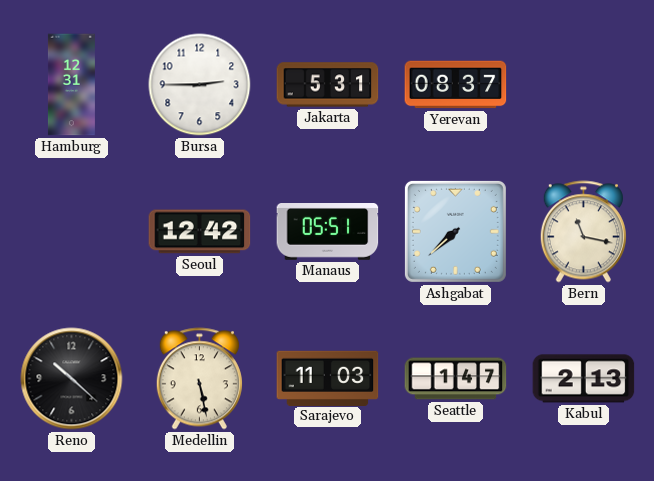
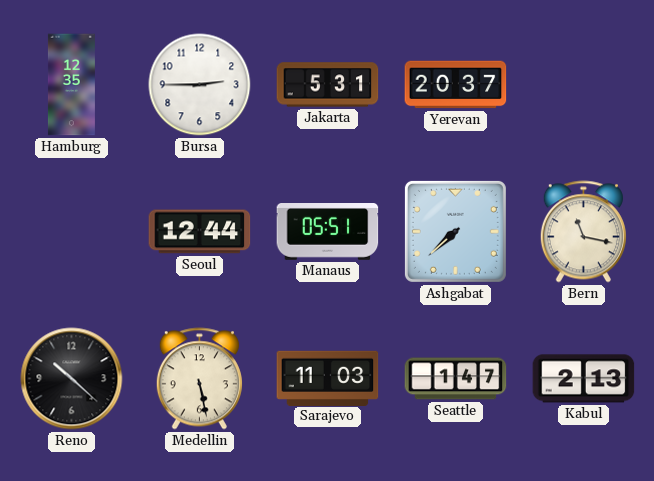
Hamburg: 12:31 -> 12:35 (71, 85)
Yerevan: 08:37 -> 20:37 (456, 85)
Seoul: 12:42 -> 12:44 (200, 232)
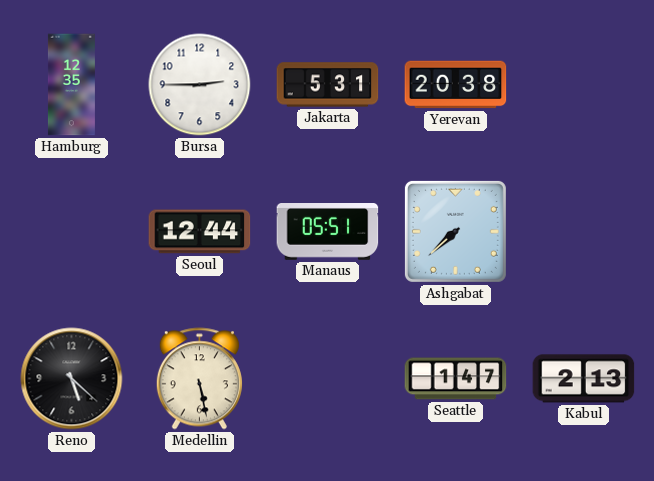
Yerevan: 20:37 -> 20:38 (456, 85)
Bern: 11:17 -> none (583, 232)
Reno: 10:22 -> 5:22 (72, 379)
Sarajevo: 11:03 -> none (328, 378)
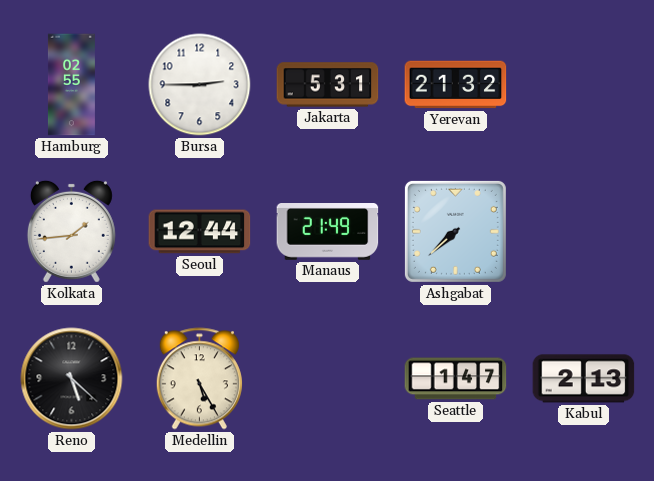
Hamburg: 12:35 -> 02:55 (71, 85)
Yerevan: 20:38 -> 21:32 (456, 85)
Kolkata: none -> 1:44 (71, 231)
Manaus: 05:51 -> 21:49 (328, 232)
Medellin: 5:28 -> 5:25 (199, 379)
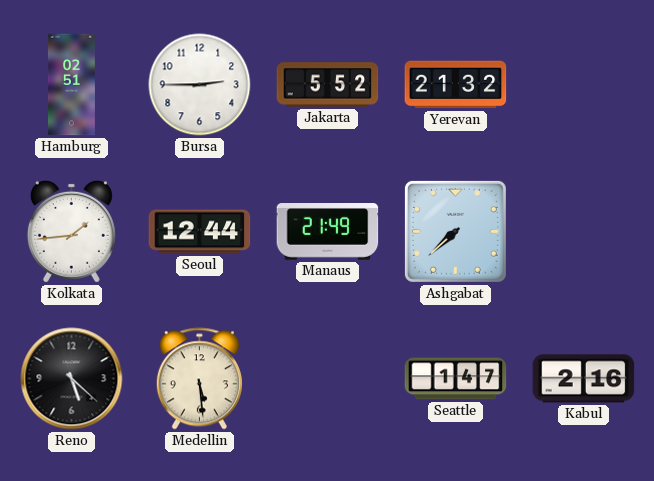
Hamburg: 02:55 -> 02:51 (71, 85)
Jakarta: 5:31 -> 5:52 (328, 85)
Medellin: 5:25 -> 5:29 (199, 379)
Kabul: 2:13 -> 2:16 (584, 379)
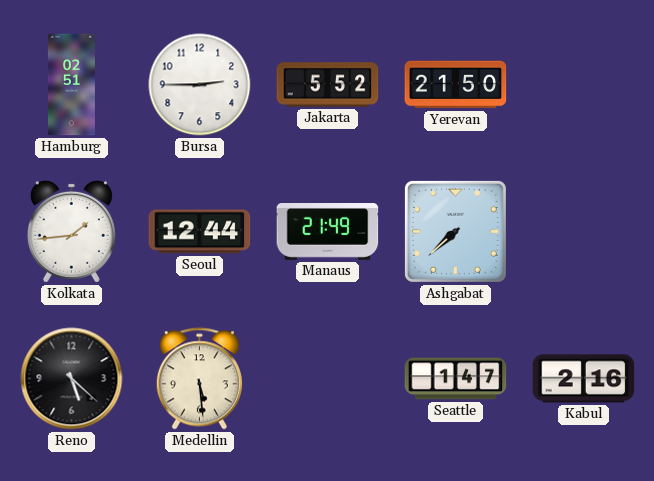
Yerevan: 21:32 -> 21:50 (456, 85)
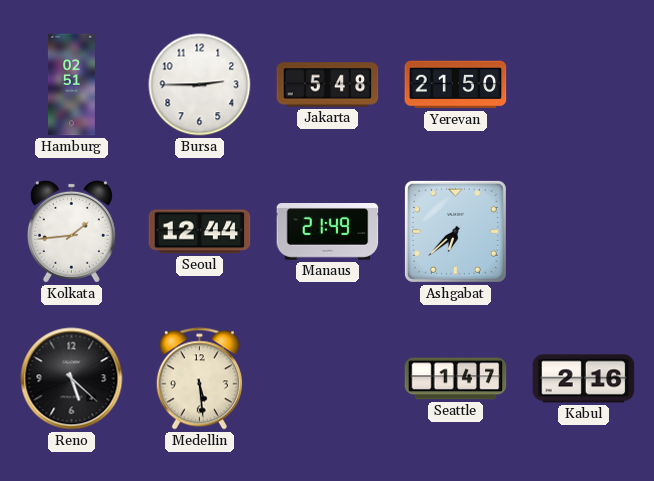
Jakarta: 5:52 -> 5:48 (328, 85)
Ashgabat: 7:38 -> 6:38 (455, 231)
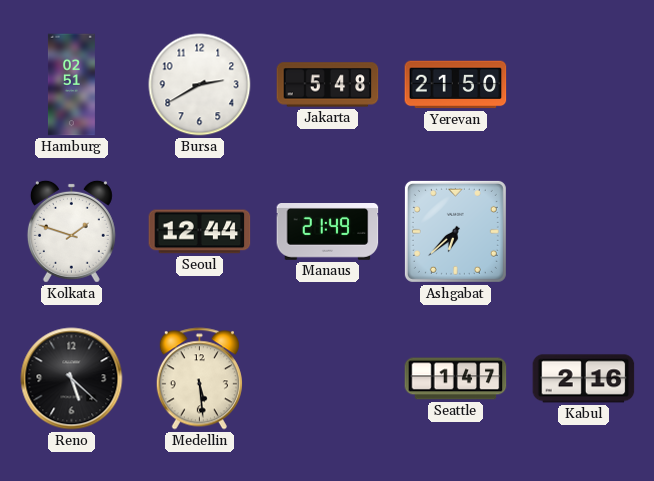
Bursa: 2:45 -> 2:40 (200, 85)
Kolkata: 1:44 -> 1:48 (71, 231)
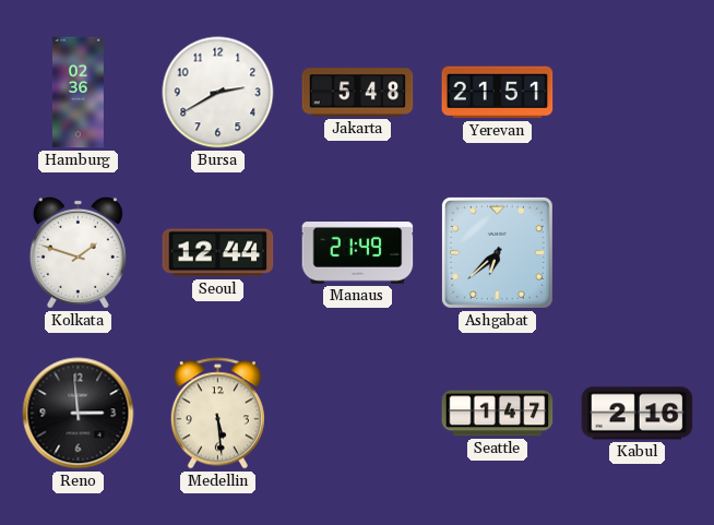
Hamburg: 02:51 -> 02:36 (78, 93)
Yerevan: 21:50 -> 21:51 (498, 93)
Reno: 5:22 -> 2:59 (79, 414)
